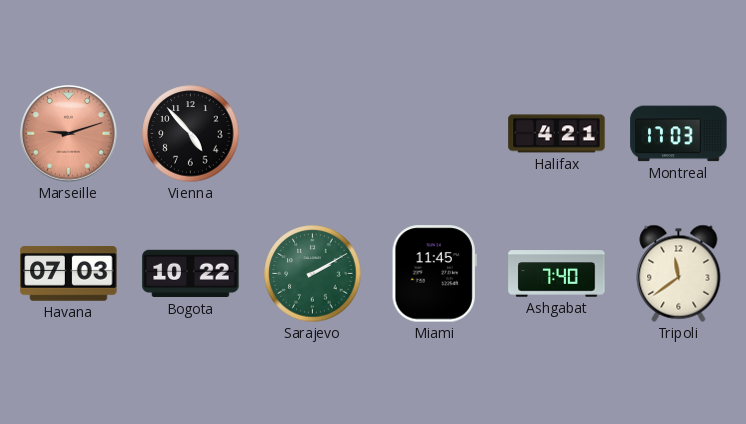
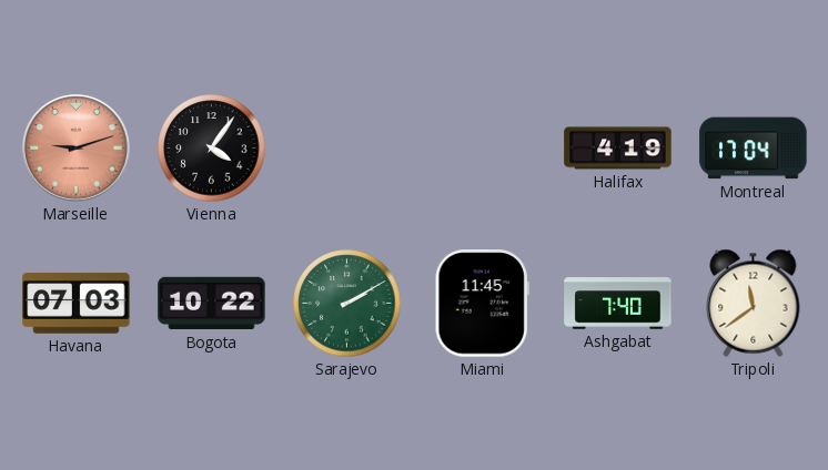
Vienna: 4:53 -> 4:06 (212, 149)
Halifax: 4:21 -> 4:19 (618, 149)
Montreal: 17:03 -> 17:04 (754, 149)
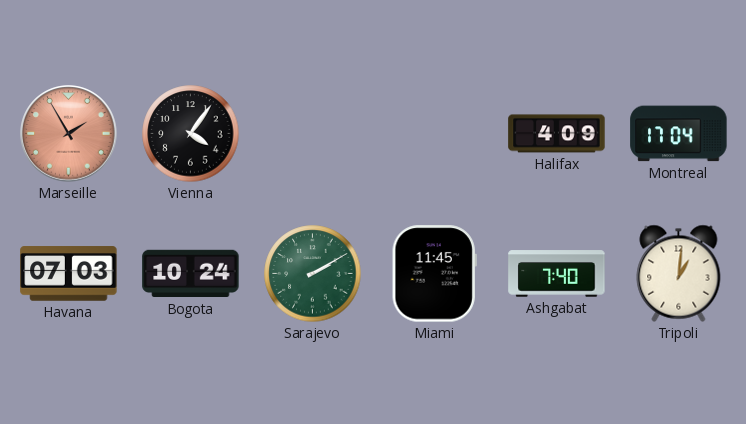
Marseille: 9:12 -> 1:55 (69, 134)
Halifax: 4:19 -> 4:09 (557, 134)
Bogota: 10:22 -> 10:24 (191, 274)
Tripoli: 11:39 -> 1:01 (679, 273)
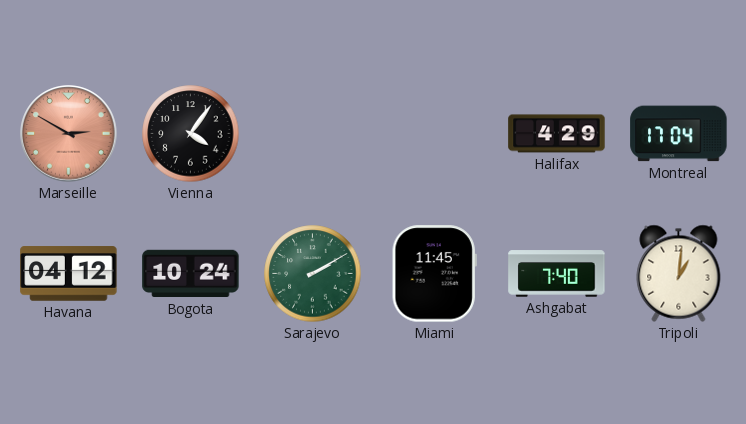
Marseille: 1:55 -> 2:50 (69, 134)
Halifax: 4:09 -> 4:29 (557, 134)
Havana: 07:03 -> 04:12 (69, 274)
